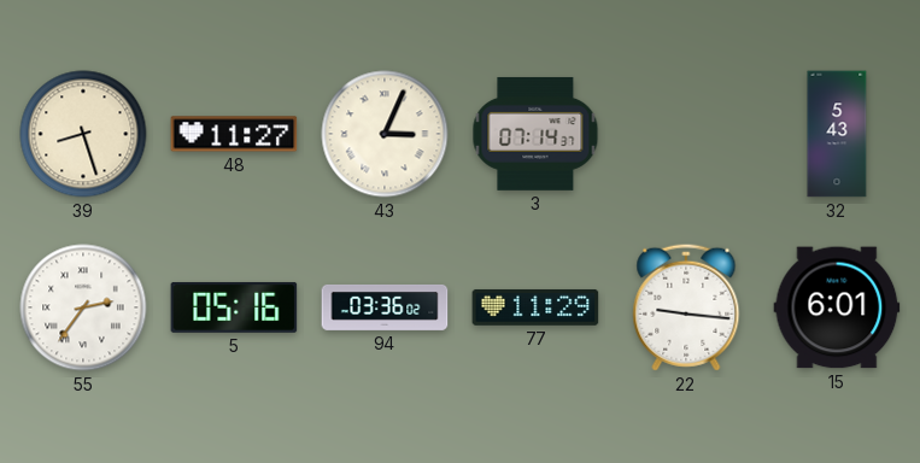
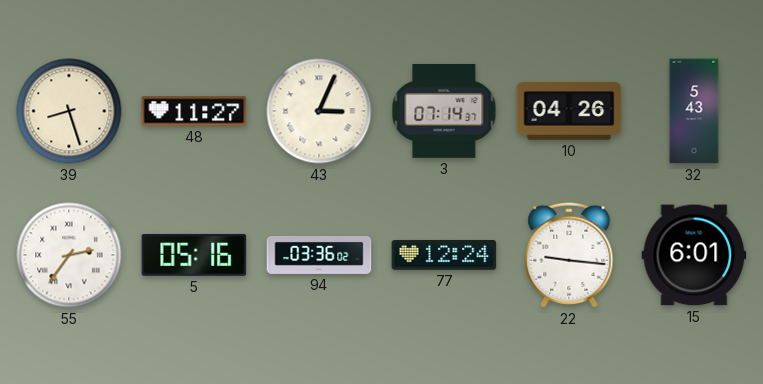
10: none -> 04:26 (569, 111)
77: 11:29 -> 12:24 (444, 255)
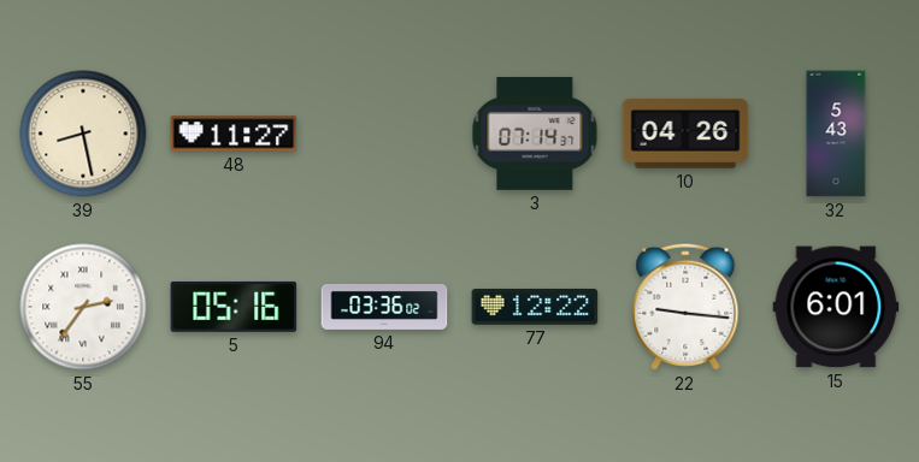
39: 8:27 -> 8:28 (83, 134)
43: 3:04 -> none (319, 111)
77: 12:24 -> 12:22 (535, 307)
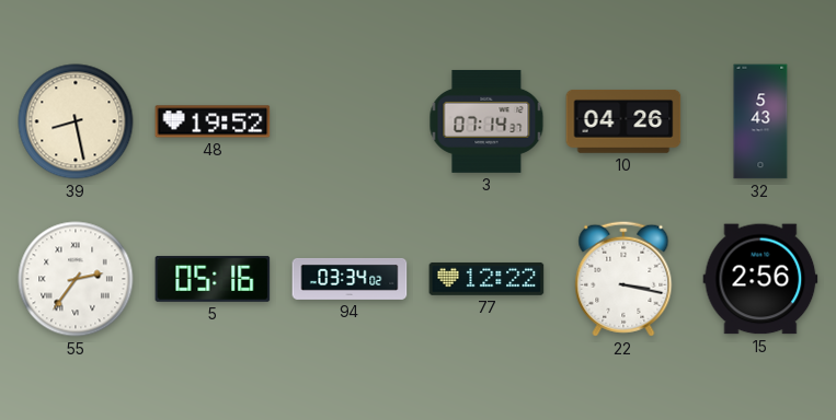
48: 11:27 -> 19:52 (213, 121)
94: 03:36 -> 03:34 (350, 279)
22: 9:16 -> 3:17 (623, 279)
15: 6:01 -> 2:56 (760, 279)
